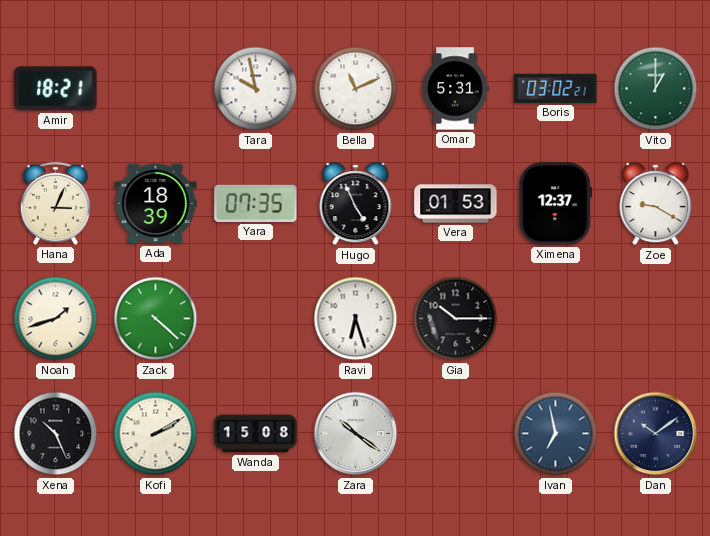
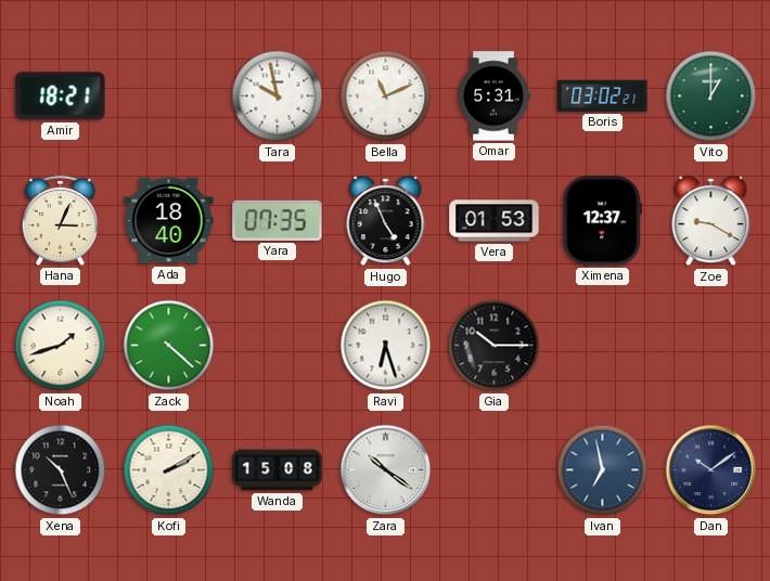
Ada: 18:39 -> 18:40 (169, 221)
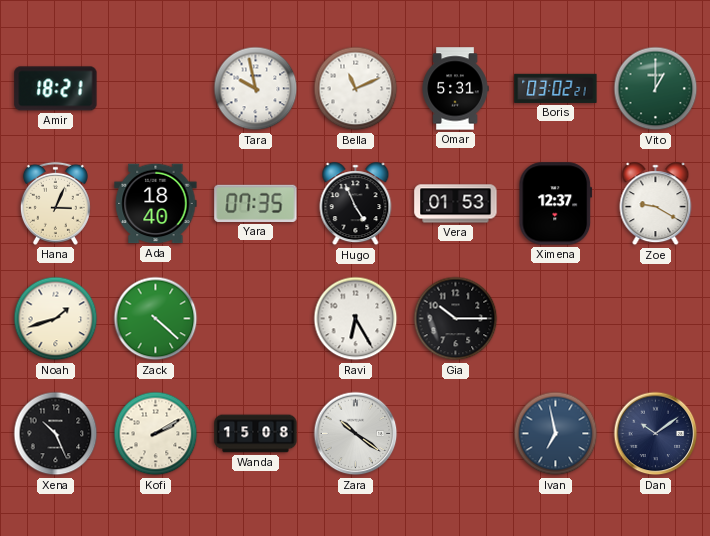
Ravi: 6:27 -> 6:25 (356, 319)
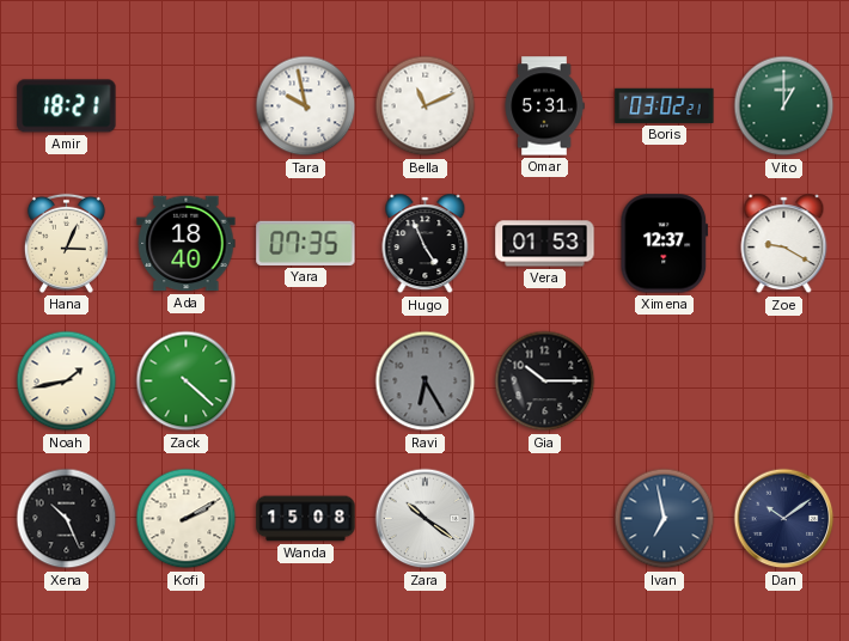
Noah: 1:42 -> 1:43 (67, 381)
Ravi dial: white -> grey (426, 381)
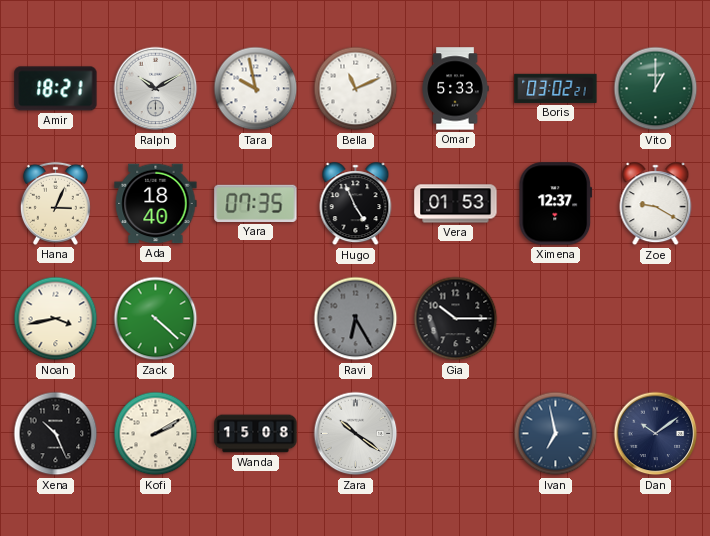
Ralph: none -> 10:10 (156, 89)
Omar: 5:31 -> 5:33 (455, 89)
Noah: 1:43 -> 3:43 (56, 319)
